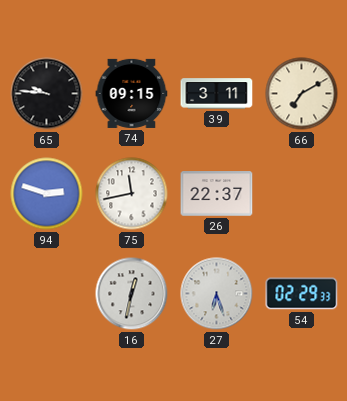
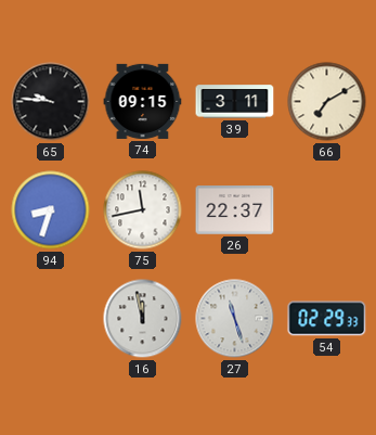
94: 2:48 -> 8:33 (51, 210)
16: 12:32 -> 11:58 (143, 319)
27: 6:27 -> 11:27 (235, 319)
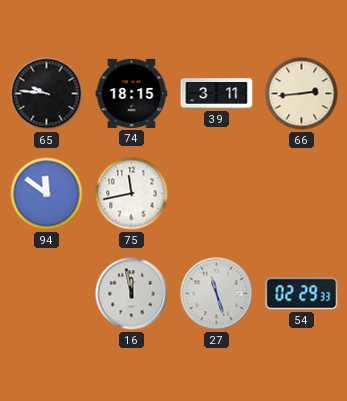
74: 09:15 -> 18:15 (132, 93)
66: 7:10 -> 2:44 (302, 94)
94: 8:33 -> 11:51 (47, 194)
26: 22:37 -> none (235, 210)
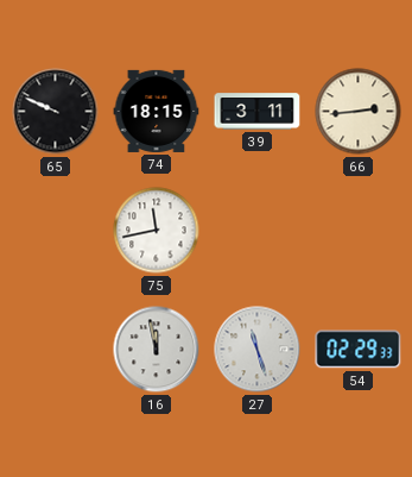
65: 9:46 -> 9:49 (56, 112)
94: 11:51 -> none (47, 194)
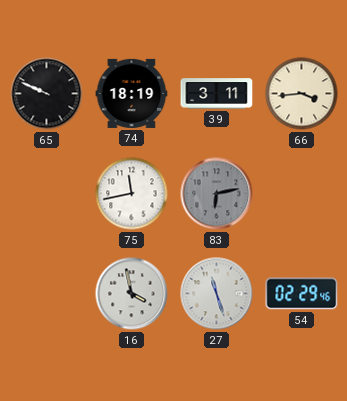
74: 18:15 -> 18:19 (132, 93)
66: 2:44 -> 3:44 (302, 94)
83: none -> 6:13 (217, 194)
16: 11:58 -> 3:58 (132, 294)
54: 02:29:33 -> 02:29:46 (302, 294)
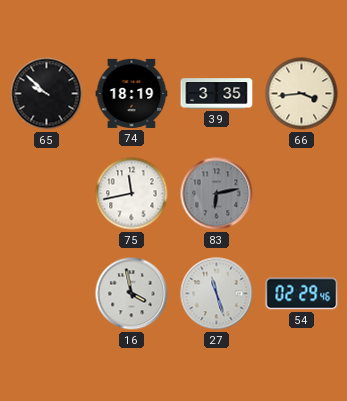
65: 9:49 -> 9:52 (47, 94)
39: 3:11 -> 3:35 (217, 94)
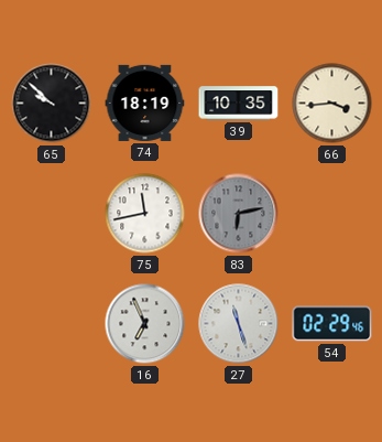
39: 3:35 -> 10:35 (239, 104)
16: 3:58 -> 6:56 (145, 324)
